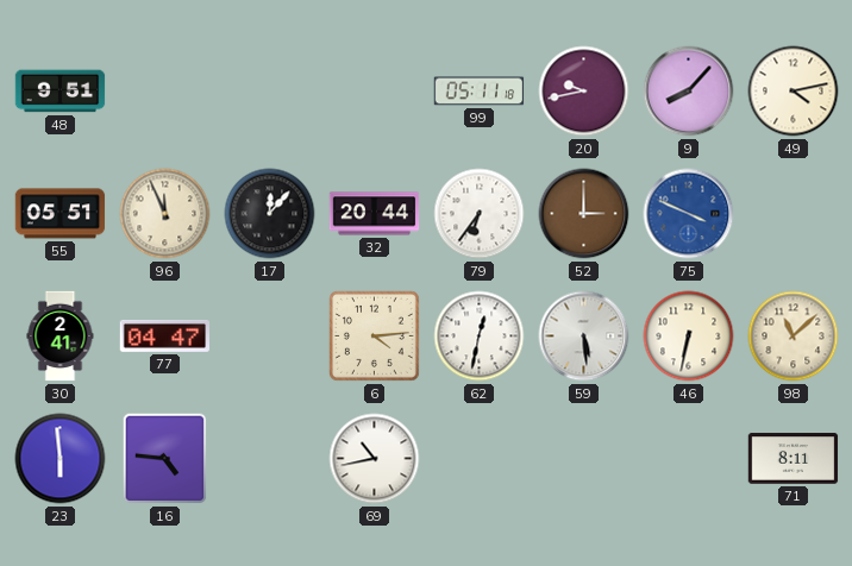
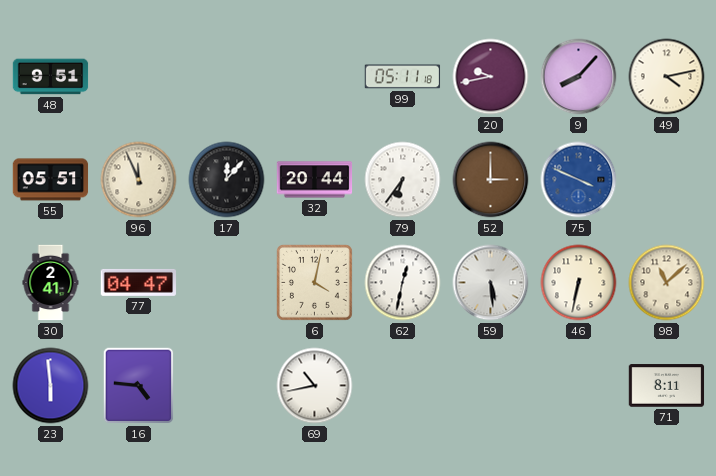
6: 4:14 -> 4:02 (314, 282)
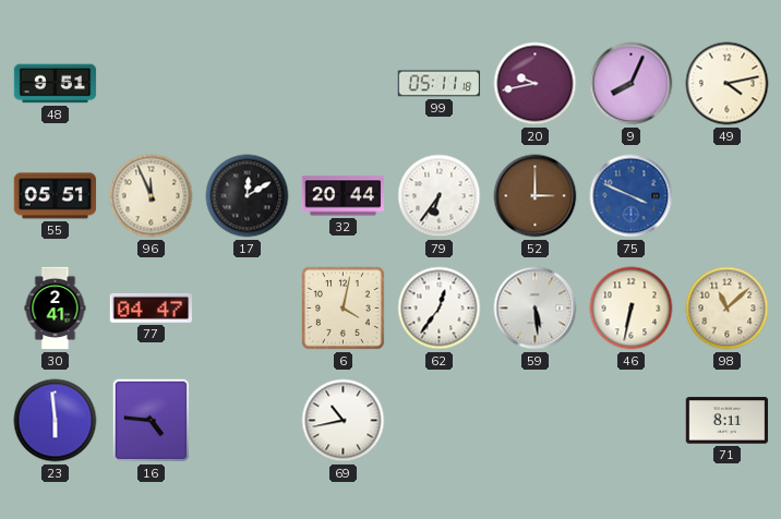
9: 8:07 -> 8:04 (632, 84)
17: 12:07 -> 12:10 (248, 196)
62: 12:32 -> 12:36 (440, 309)
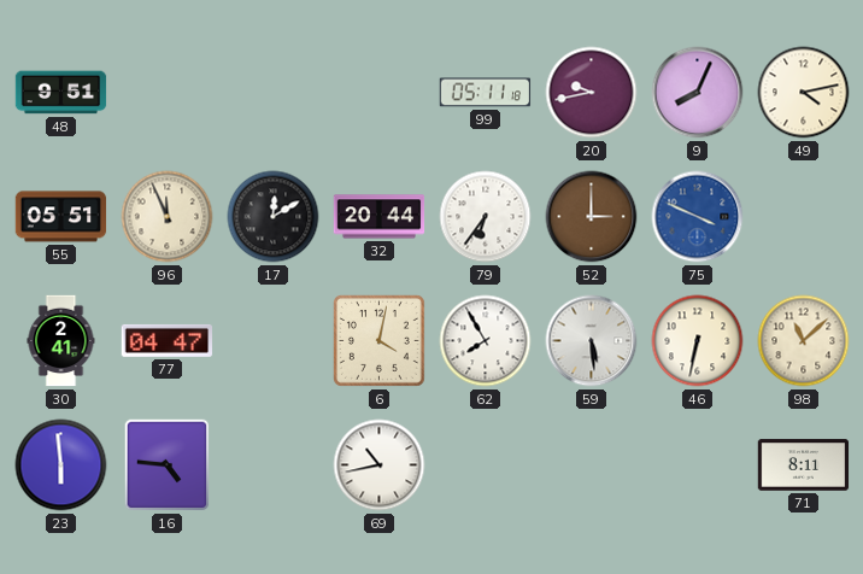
62: 12:36 -> 7:55 (486, 341)
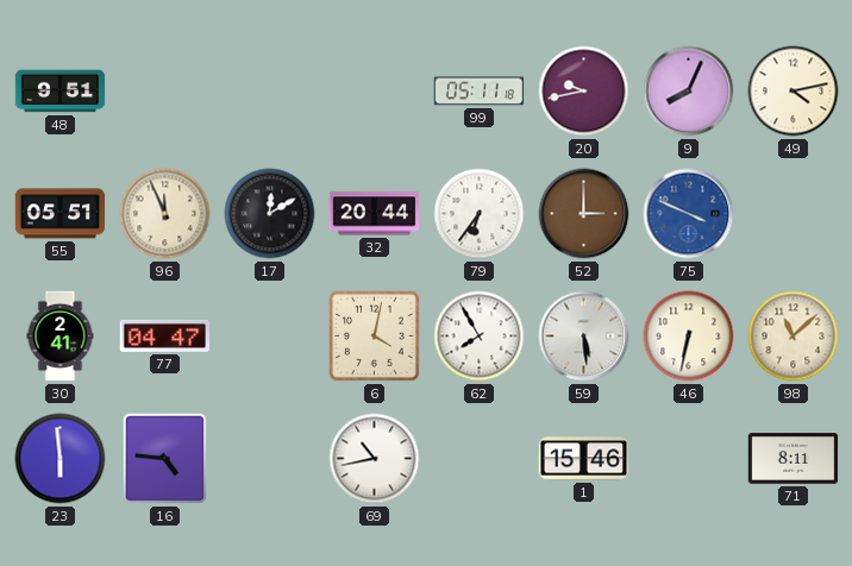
1: none -> 15:46 (584, 459)
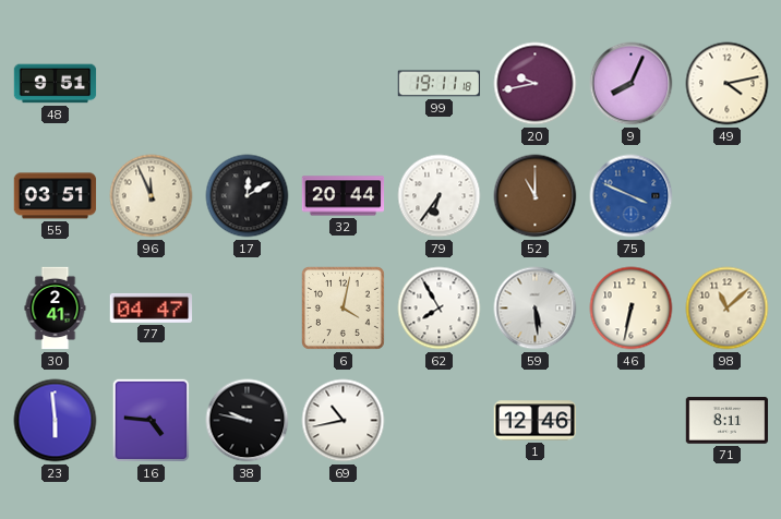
99: 05:11 -> 19:11 (440, 84)
55: 05:51 -> 03:51 (56, 196)
52: 3:00 -> 11:00 (536, 196)
38: none -> 9:47 (248, 421)
1: 15:46 -> 12:46 (536, 421)
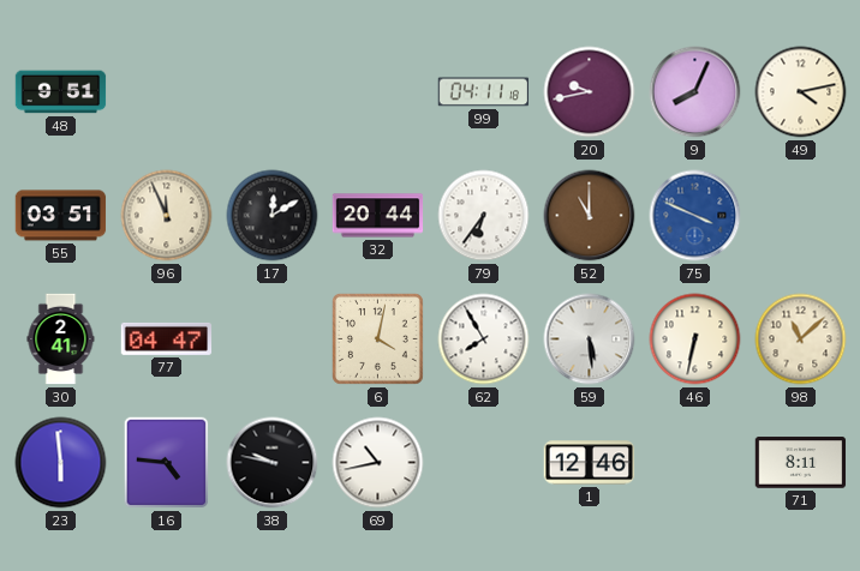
99: 19:11 -> 04:11 (484, 92)
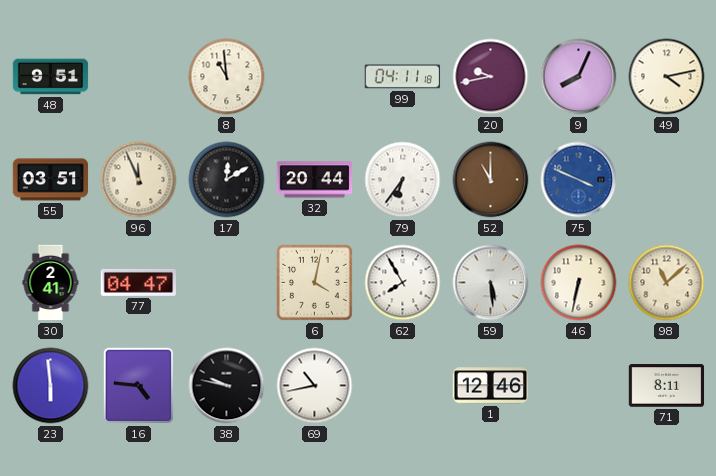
8: none -> 10:59 (227, 77)
